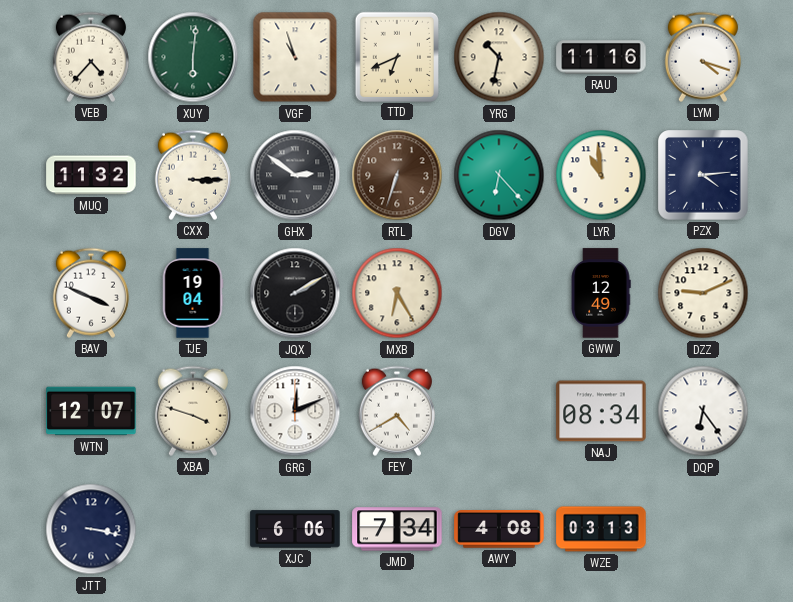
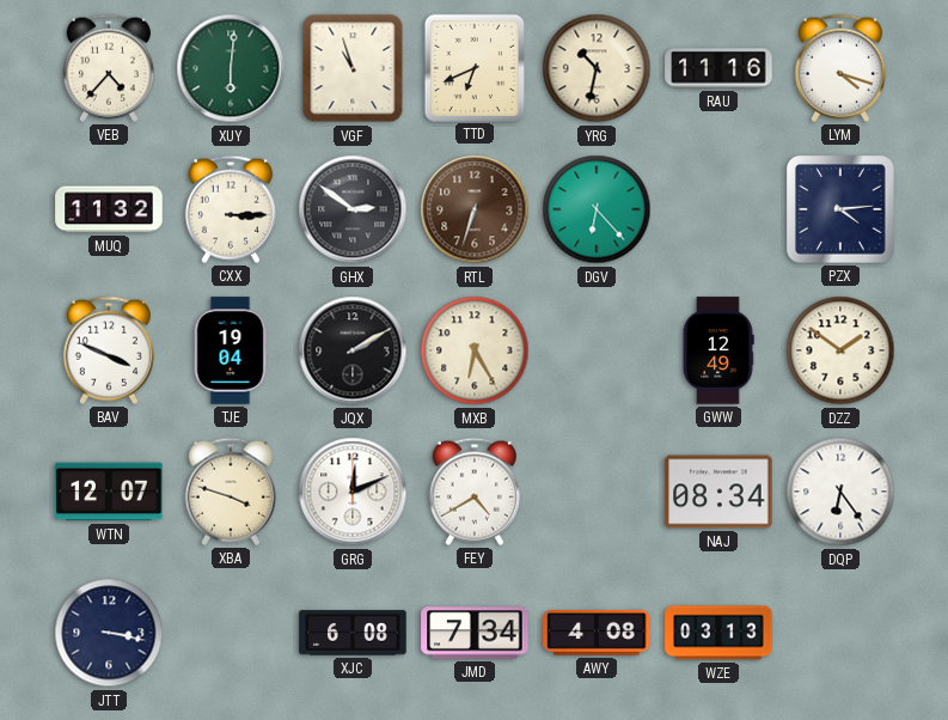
LYR: 10:59 -> none (601, 175)
DZZ: 9:11 -> 1:51 (840, 350)
XJC: 6:06 -> 6:08 (353, 633)
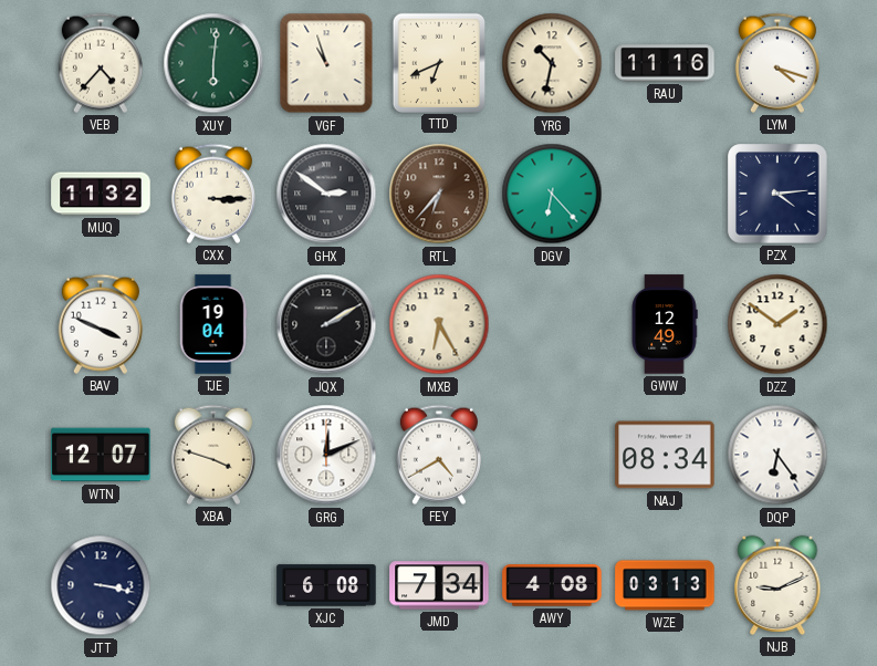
RTL: 6:33 -> 6:37 (439, 194)
NJB: none -> 9:11 (777, 585)
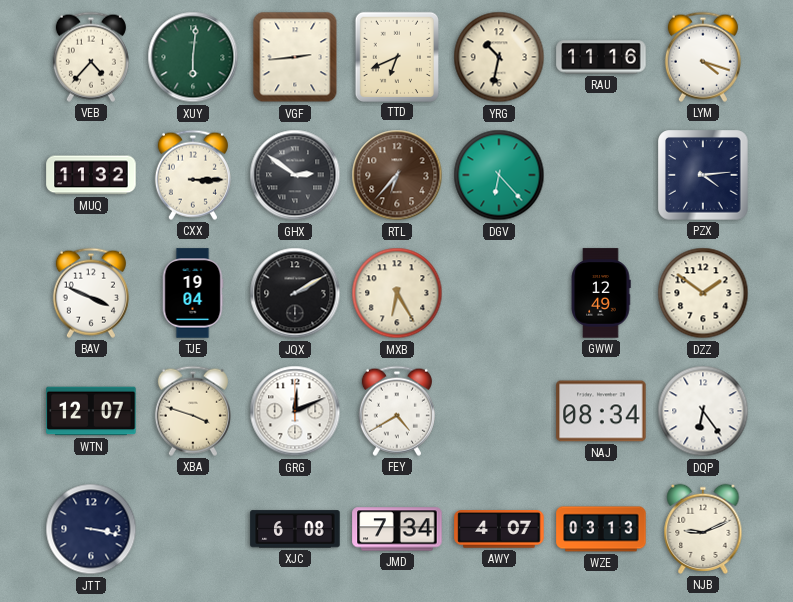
VGF: 10:57 -> 2:44 (295, 57)
AWY: 4:08 -> 4:07 (499, 530)
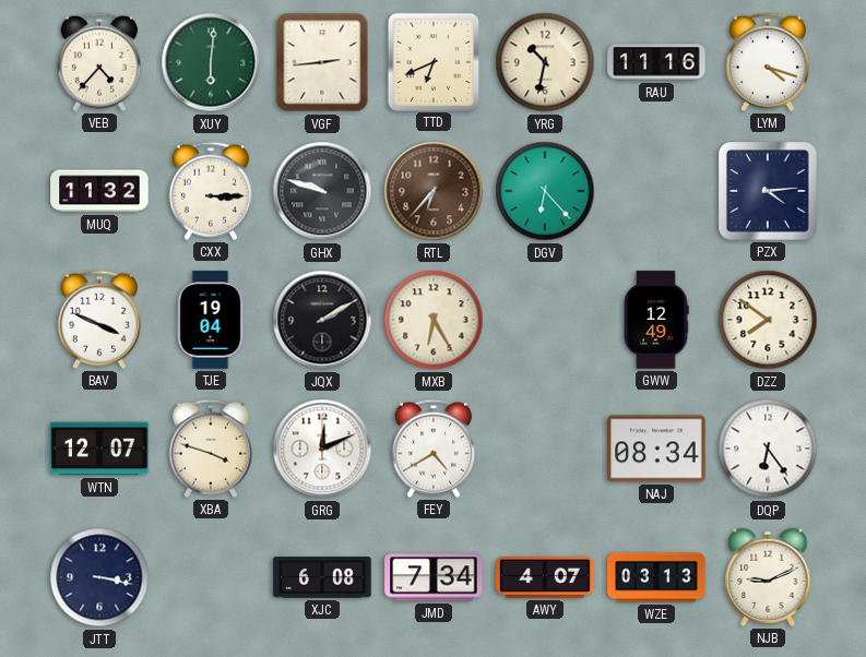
GHX: 2:51 -> 9:48 (322, 191)
DZZ: 1:51 -> 7:51 (768, 320)
